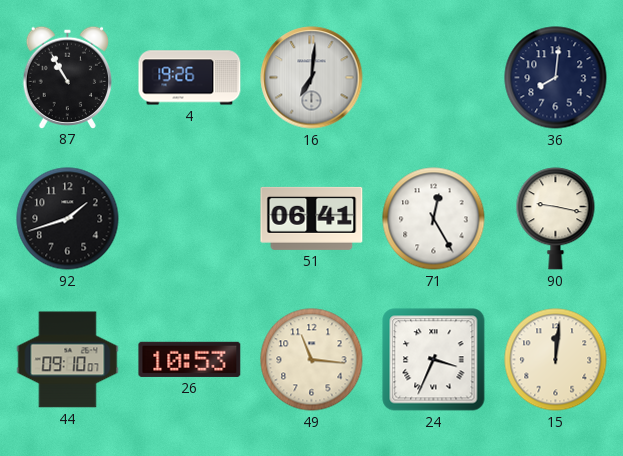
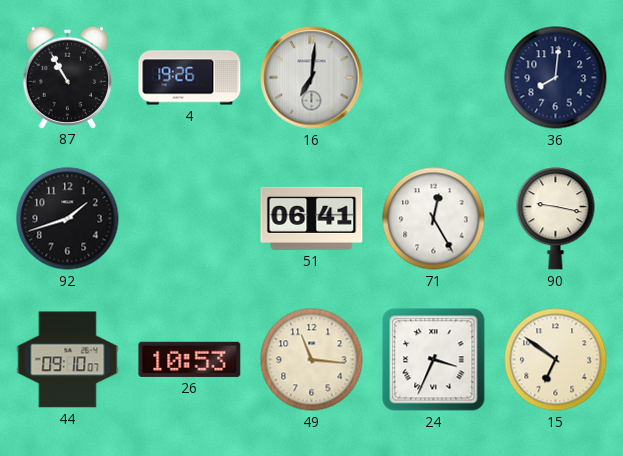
15: 12:01 -> 6:51 (556, 360)
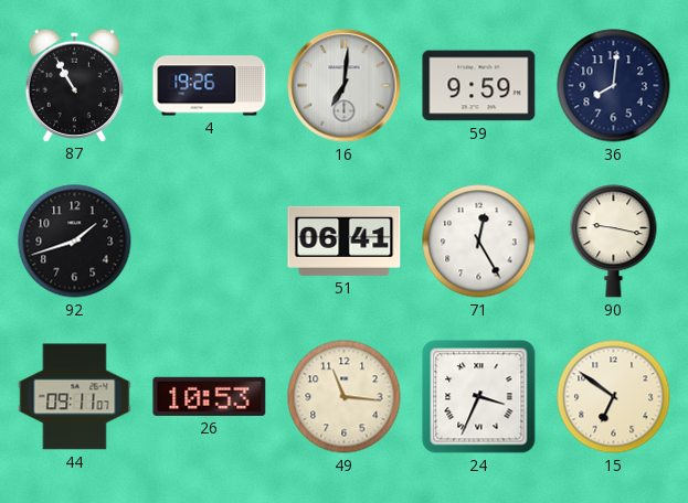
59: none -> 9:59 (479, 86)
44: 09:10 -> 09:11 (75, 397)
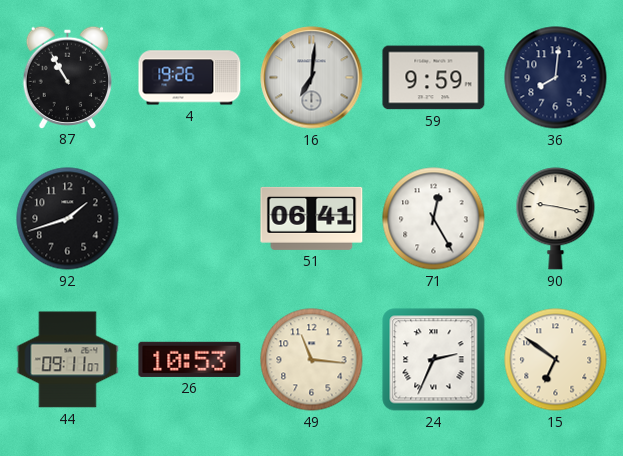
24: 3:34 -> 2:34 (434, 360)
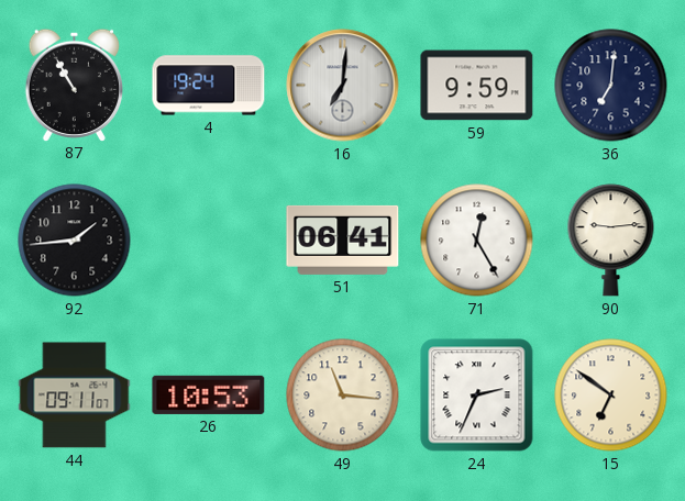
4: 19:26 -> 19:24 (209, 86)
36: 8:01 -> 7:01 (611, 86)
92: 1:42 -> 1:44 (75, 241)
90: 9:17 -> 9:14 (611, 241)
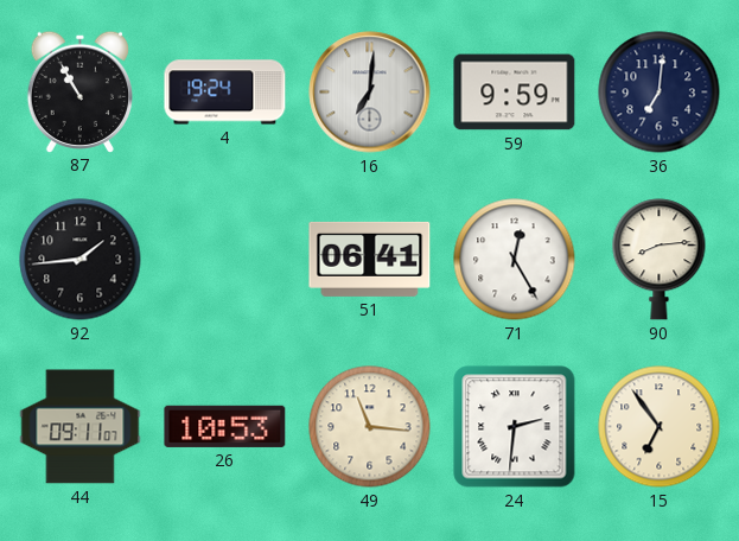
90: 9:14 -> 8:14 (660, 260)
24: 2:34 -> 2:31 (515, 427)
15: 6:51 -> 6:54 (660, 427)
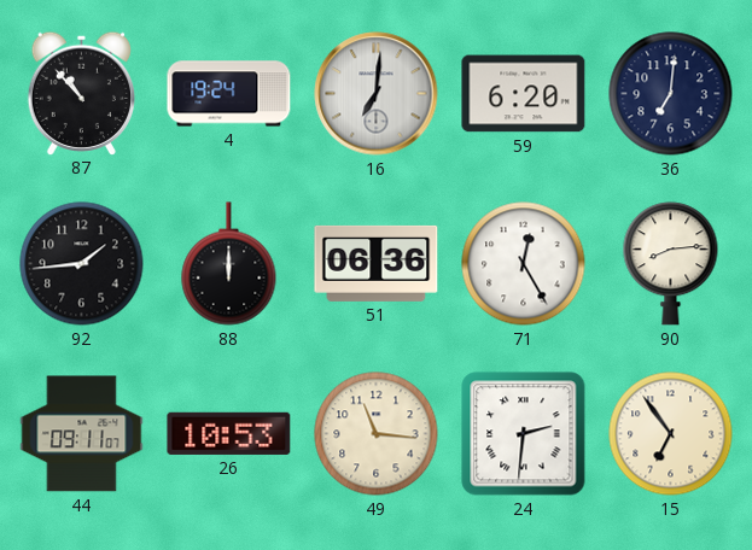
87: 10:55 -> 10:53 (81, 93)
59: 9:59 -> 6:20 (524, 94)
88: none -> 12:00 (229, 264)
51: 06:41 -> 06:36 (377, 263)
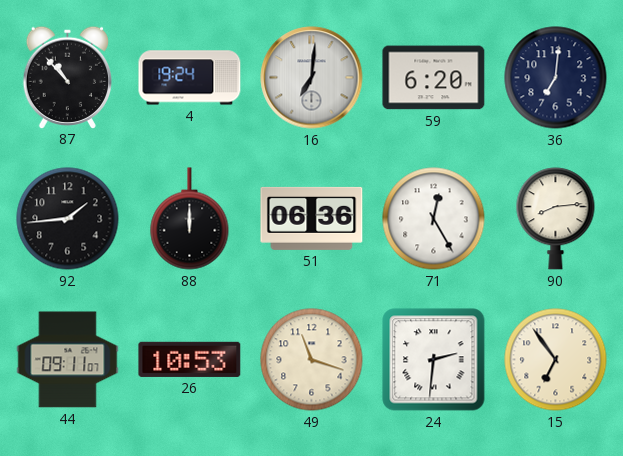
49: 11:16 -> 11:18 (312, 360)
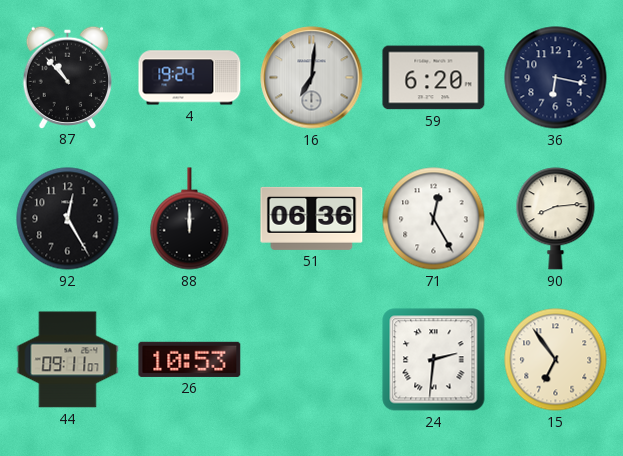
36: 7:01 -> 6:17 (556, 78)
92: 1:44 -> 12:25 (68, 219)
49: 11:18 -> none (312, 360)
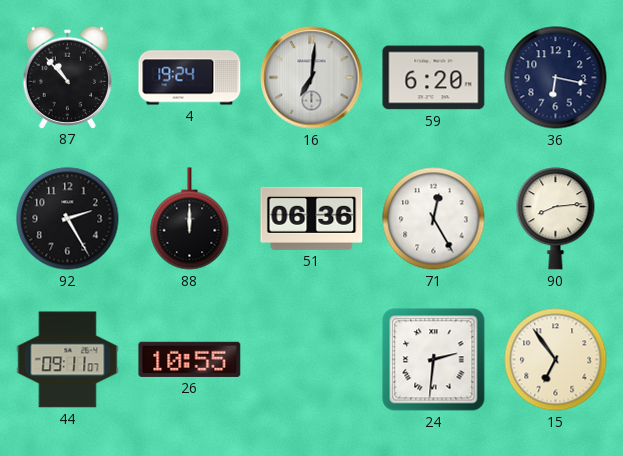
92: 12:25 -> 2:25 (68, 219)
26: 10:53 -> 10:55 (190, 359)
